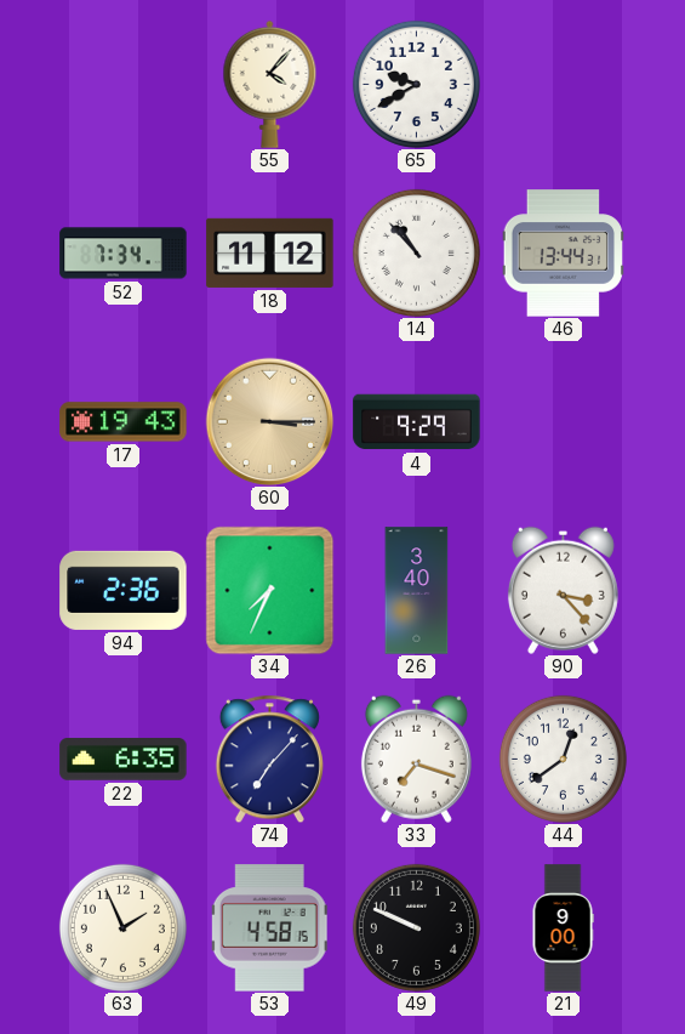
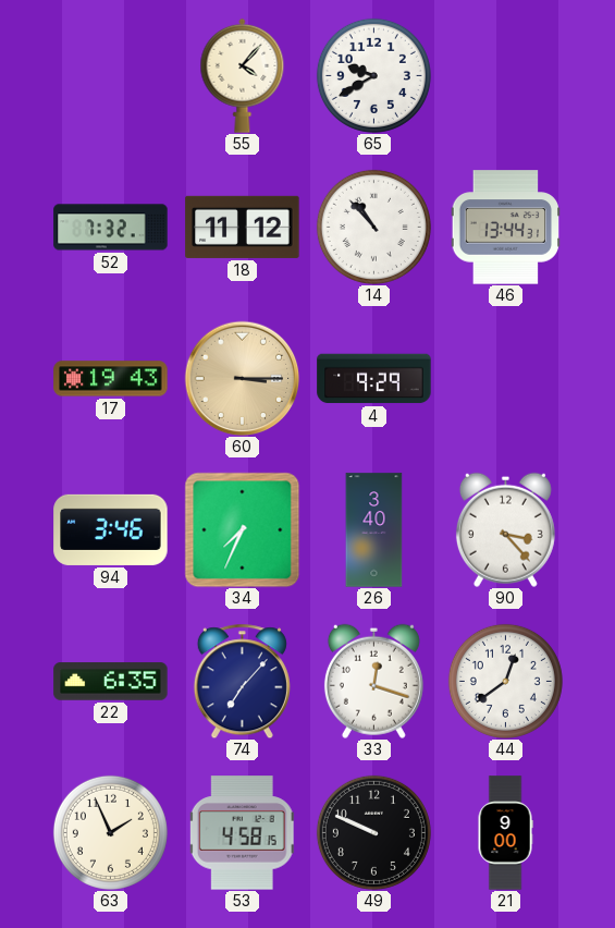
52: 7:34 -> 7:32 (111, 228)
94: 2:36 -> 3:46 (111, 529)
33: 7:18 -> 12:18 (373, 681)
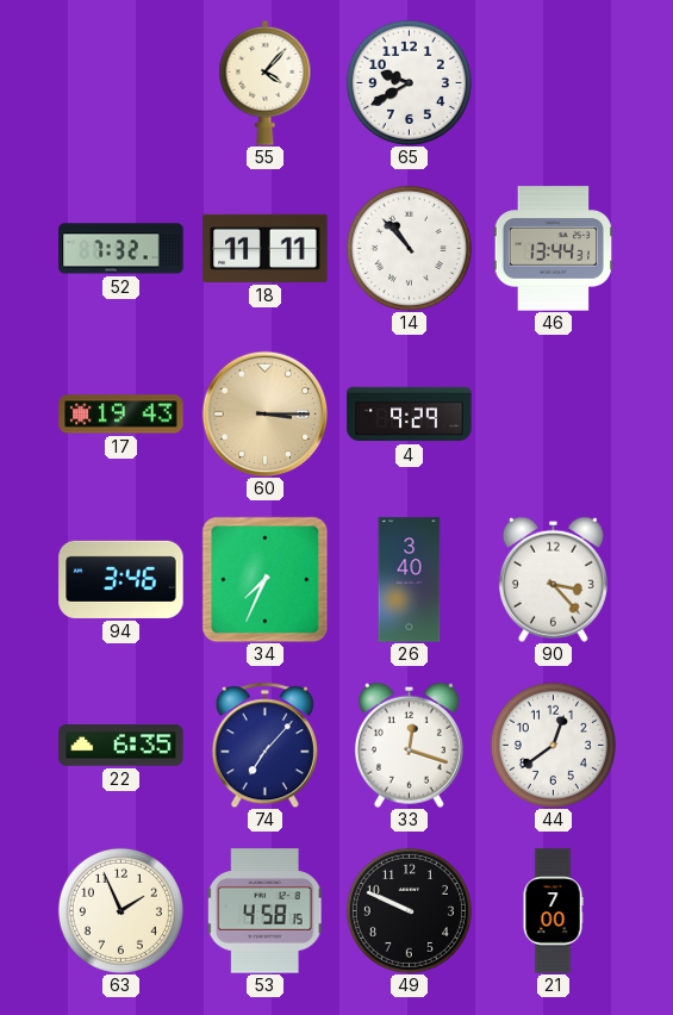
18: 11:12 -> 11:11 (266, 248)
21: 9:00 -> 7:00 (553, 911)
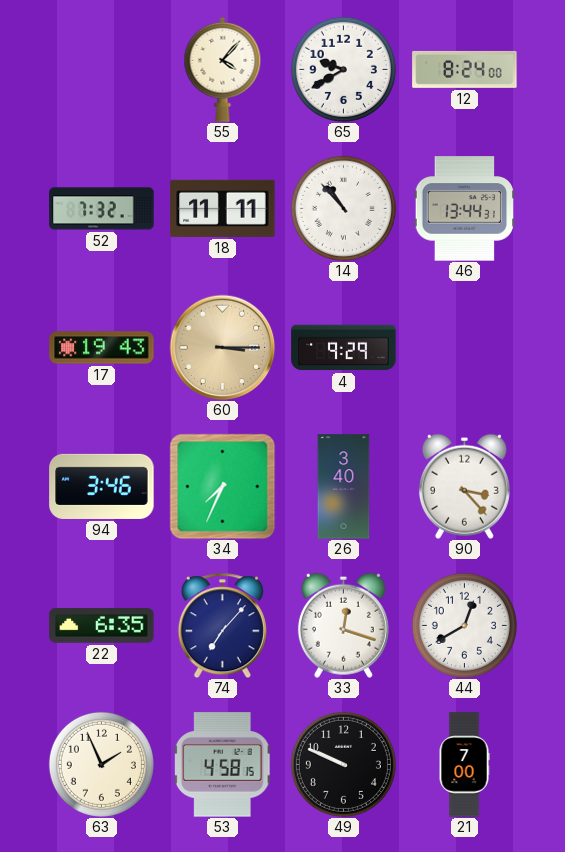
12: none -> 8:24 (465, 69)
44: 12:39 -> 12:40 (464, 625)
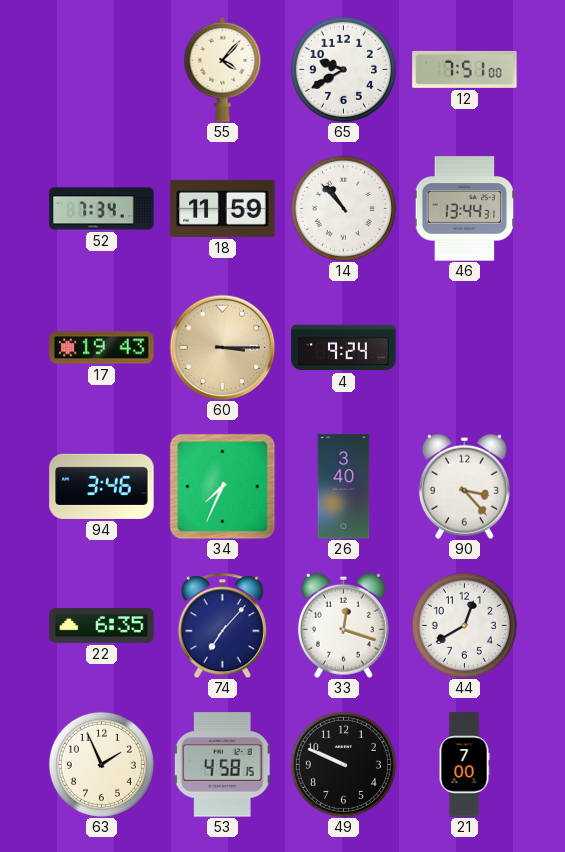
12: 8:24 -> 7:51 (465, 69)
52: 7:32 -> 7:34 (102, 209)
18: 11:11 -> 11:59 (223, 208)
4: 9:29 -> 9:24 (344, 348)
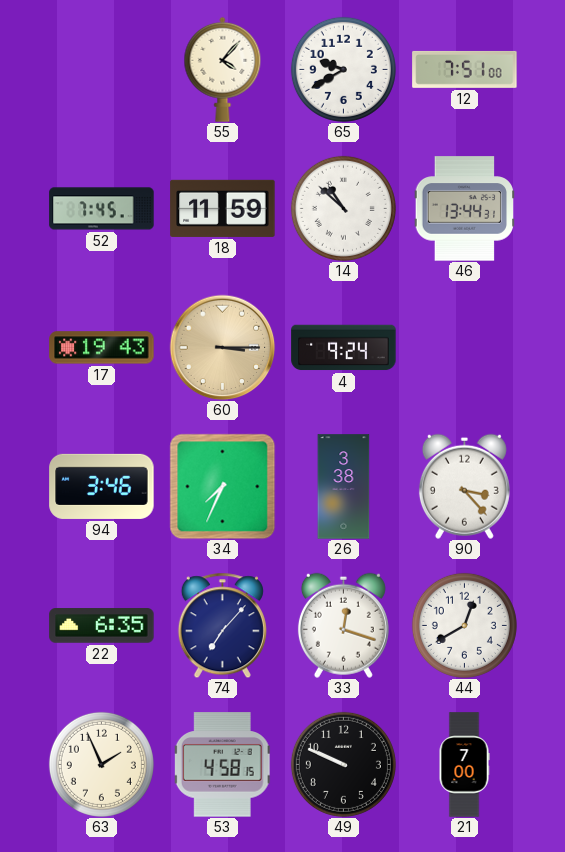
52: 7:34 -> 7:45 (102, 209)
14: 10:53 -> 10:52 (343, 208)
26: 3:40 -> 3:38 (344, 487)
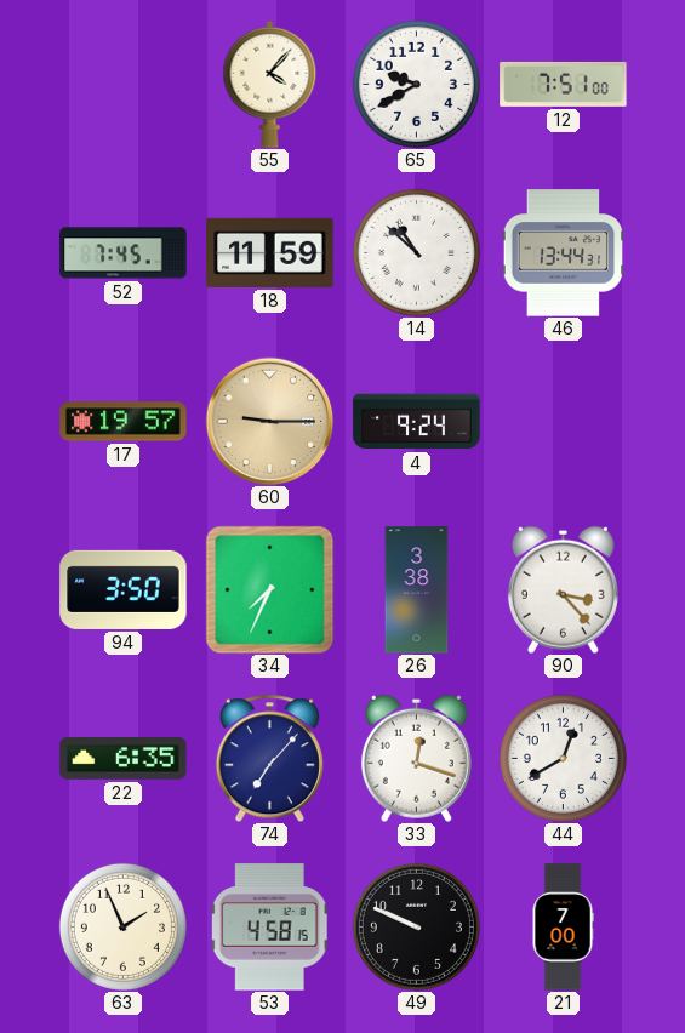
17: 19:43 -> 19:57 (124, 422)
60: 3:15 -> 9:15 (269, 421)
94: 3:46 -> 3:50 (124, 589)
